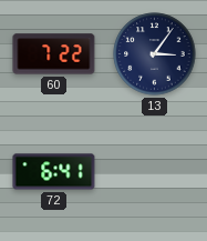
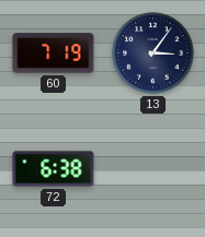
60: 7:22 -> 7:19 (54, 54)
72: 6:41 -> 6:38 (54, 169)
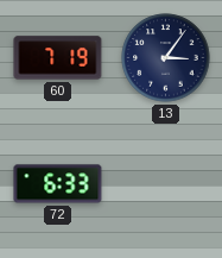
72: 6:38 -> 6:33 (58, 184)
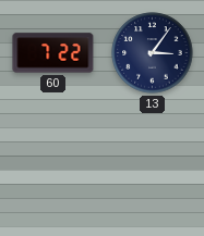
60: 7:19 -> 7:22 (53, 53)
72: 6:33 -> none (58, 184)
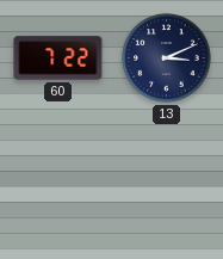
13: 3:06 -> 3:11 (167, 58)
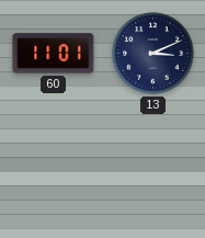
60: 7:22 -> 11:01 (54, 54)
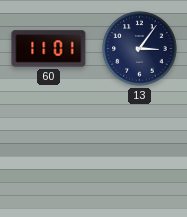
13: 3:11 -> 3:06 (140, 49)
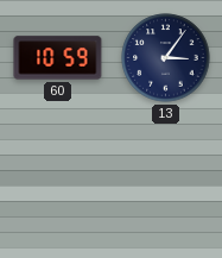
60: 11:01 -> 10:59 (58, 58)
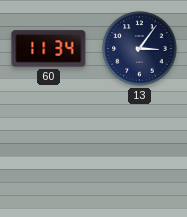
60: 10:59 -> 11:34 (49, 49)
